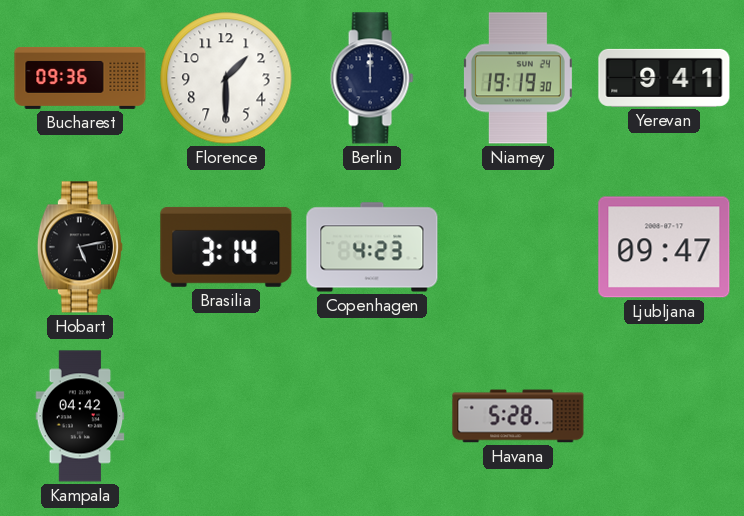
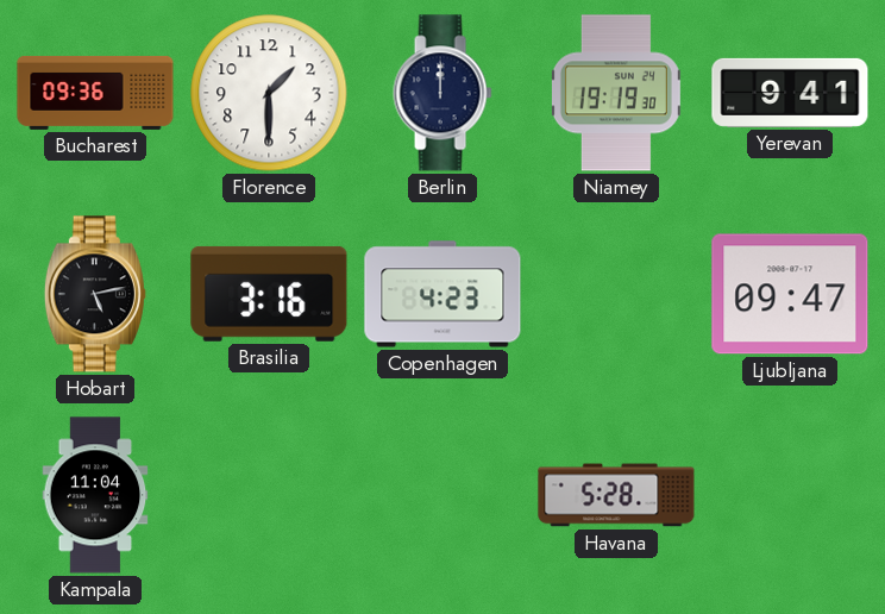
Brasilia: 3:14 -> 3:16 (269, 294)
Kampala: 04:42 -> 11:04 (95, 495)
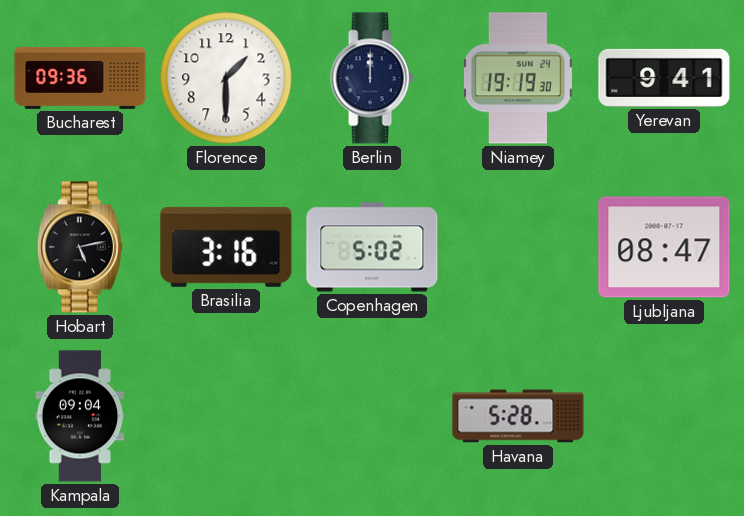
Copenhagen: 4:23 -> 5:02 (372, 247)
Ljubljana: 09:47 -> 08:47 (664, 247)
Kampala: 11:04 -> 09:04 (80, 416)
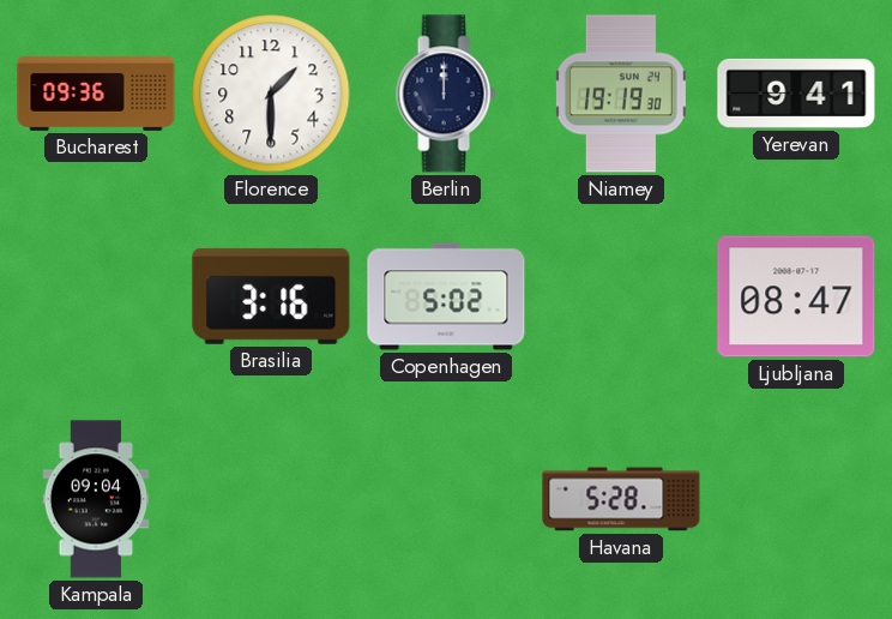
Hobart: 5:13 -> none (80, 247)
